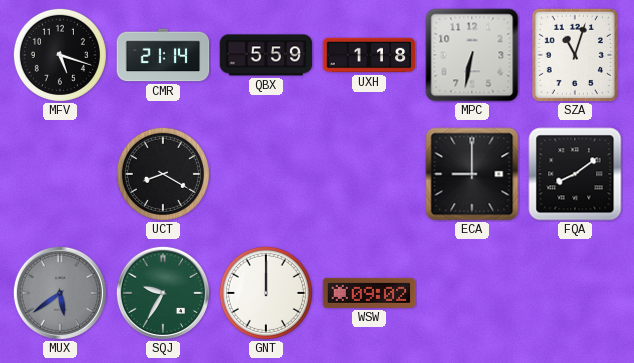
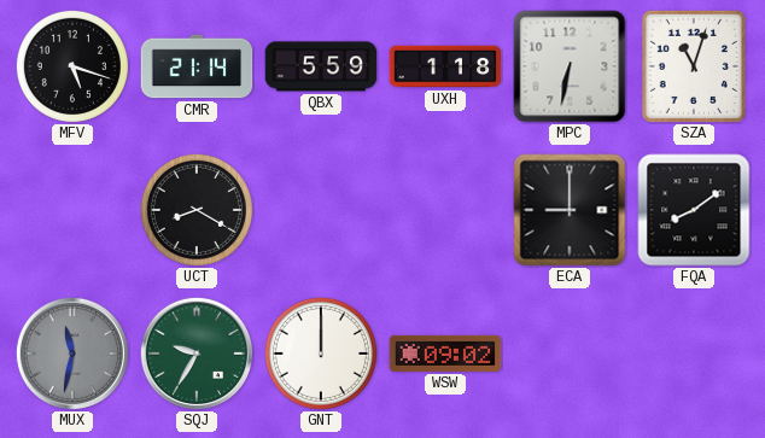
MUX: 5:39 -> 11:32 (72, 354)
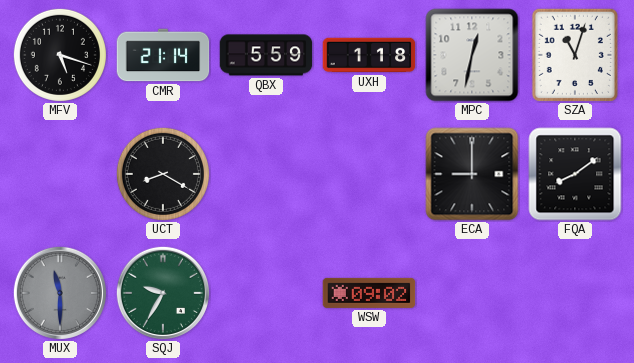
MPC: 6:32 -> 12:32 (472, 55)
MUX: 11:32 -> 11:30 (60, 293)
GNT: 12:00 -> none (321, 354)
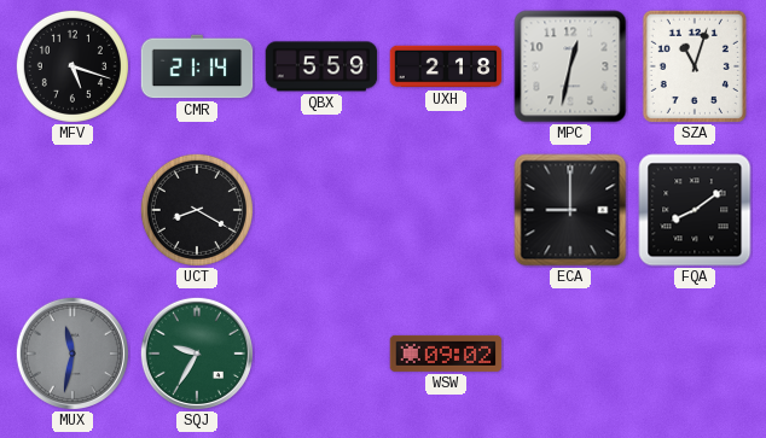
UXH: 1:18 -> 2:18 (446, 66)
MUX: 11:30 -> 11:32 (72, 354)
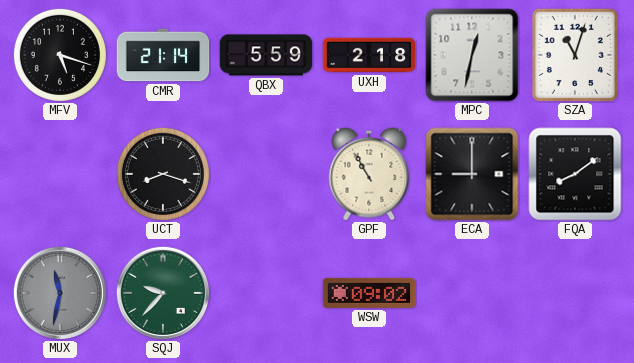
UCT: 8:20 -> 8:18 (163, 174)
GPF: none -> 10:55 (369, 174)
SQJ: 9:35 -> 9:37 (163, 293)
